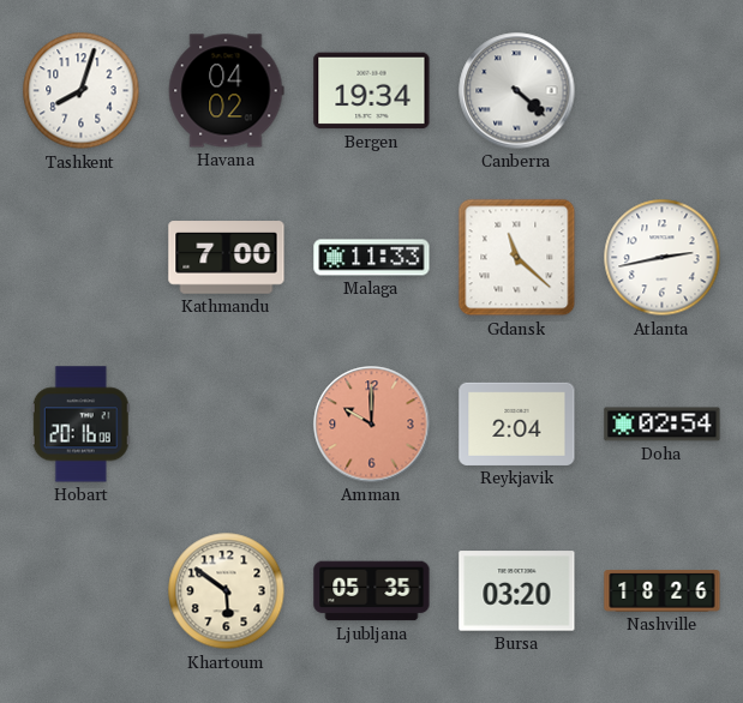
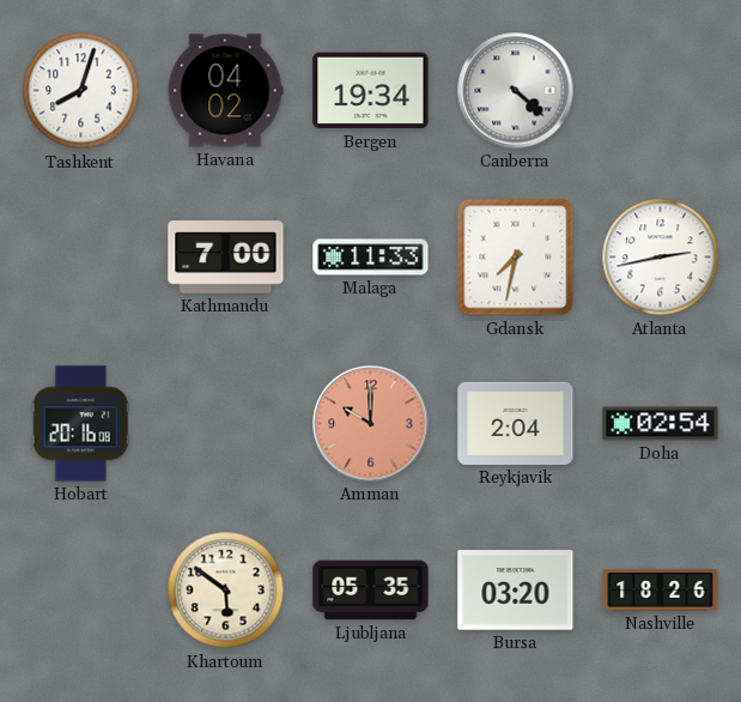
Gdansk: 11:22 -> 7:32 (516, 258)
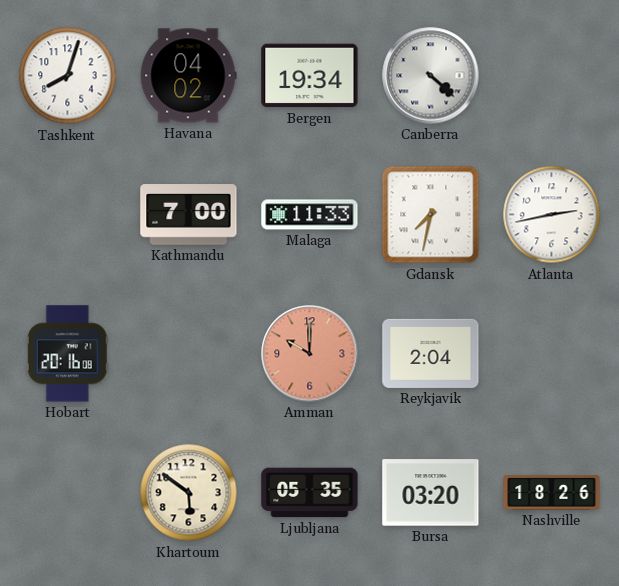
Doha: 02:54 -> none (661, 424)
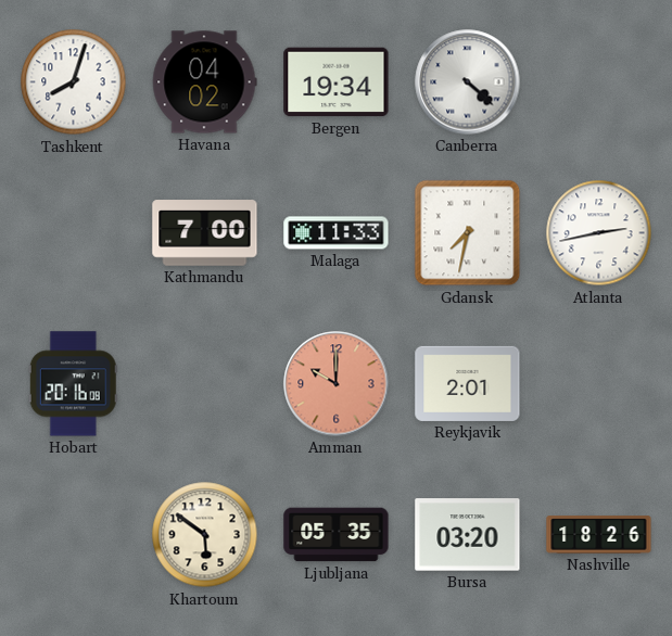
Reykjavik: 2:04 -> 2:01 (468, 383)
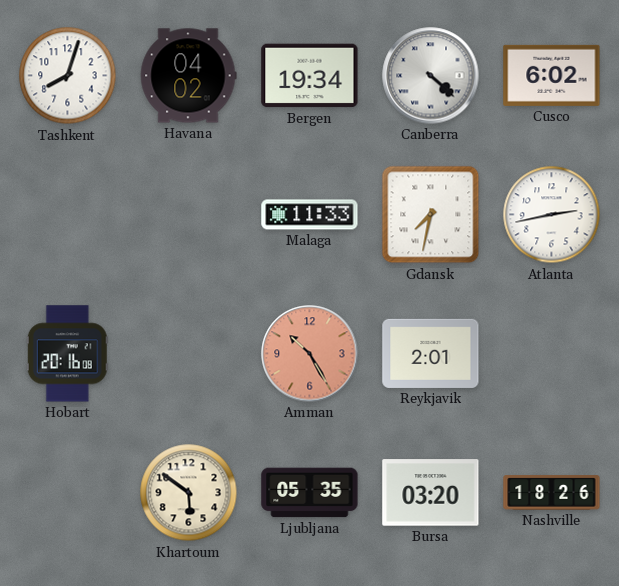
Cusco: none -> 6:02 (552, 75)
Kathmandu: 7:00 -> none (205, 233)
Amman: 10:00 -> 10:25 (310, 354)
